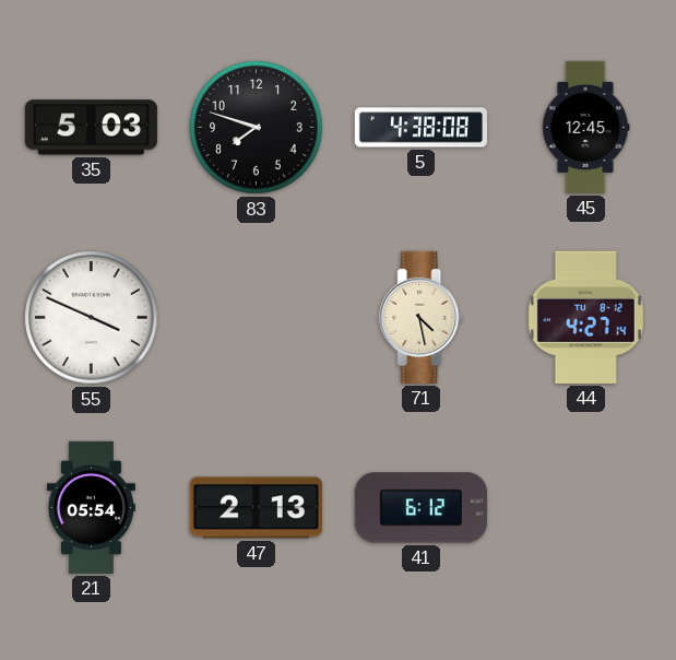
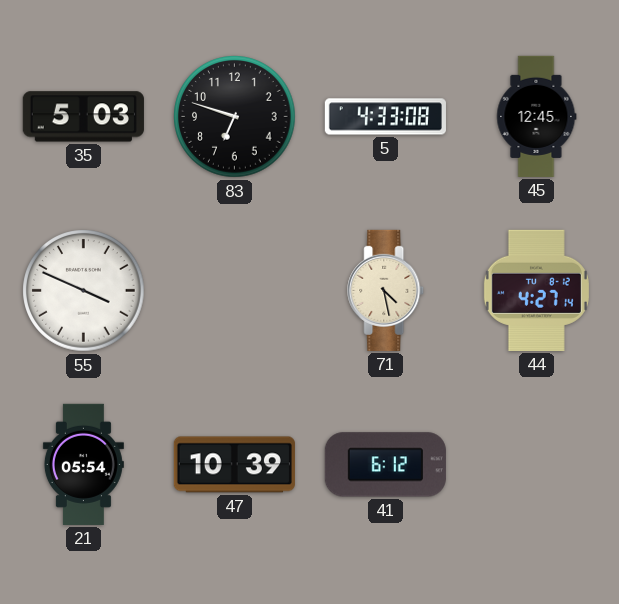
83: 7:48 -> 6:48 (235, 117)
5: 4:38 -> 4:33 (385, 117)
47: 2:13 -> 10:39 (234, 465)
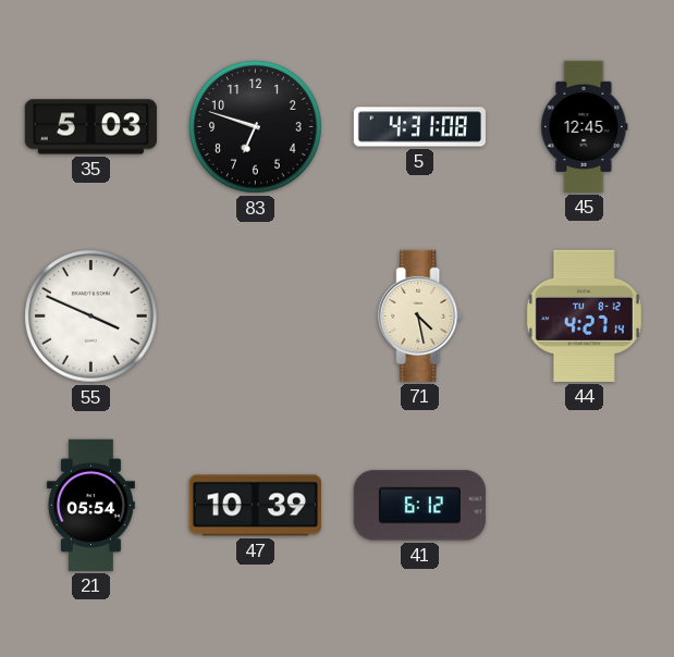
5: 4:33 -> 4:31 (419, 127)
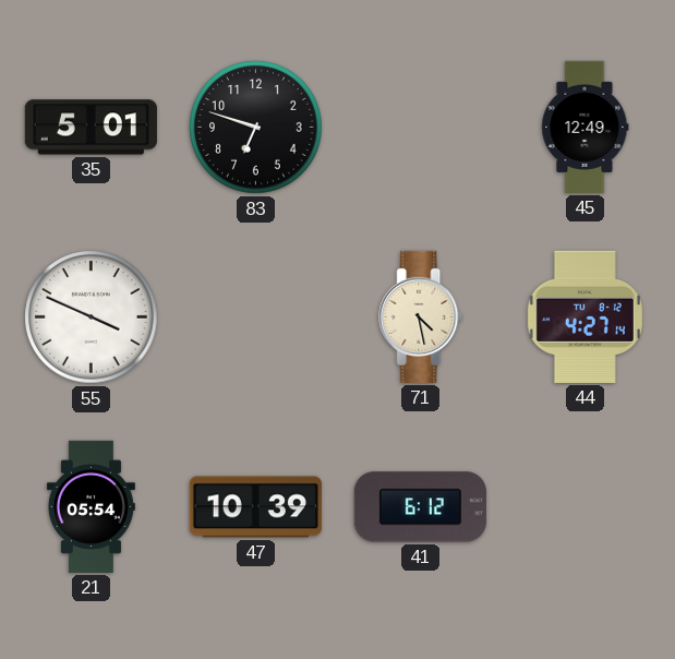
35: 5:03 -> 5:01 (91, 128)
5: 4:31 -> none (419, 127)
45: 12:45 -> 12:49 (586, 127)
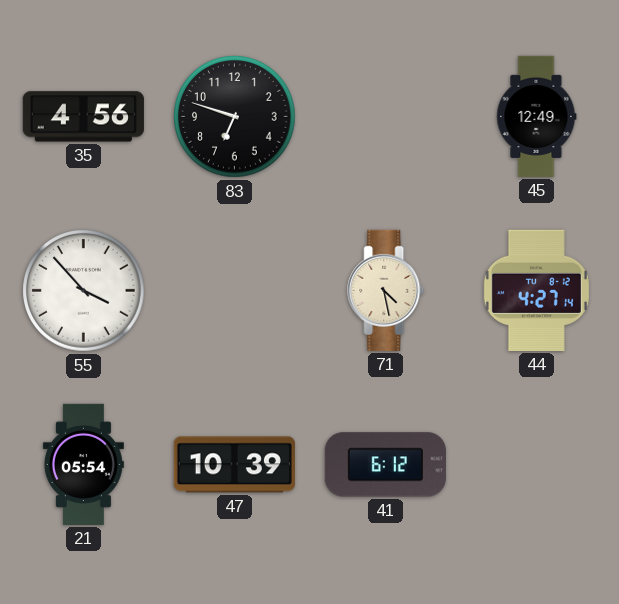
35: 5:01 -> 4:56 (83, 117)
55: 3:49 -> 3:53 (84, 291)
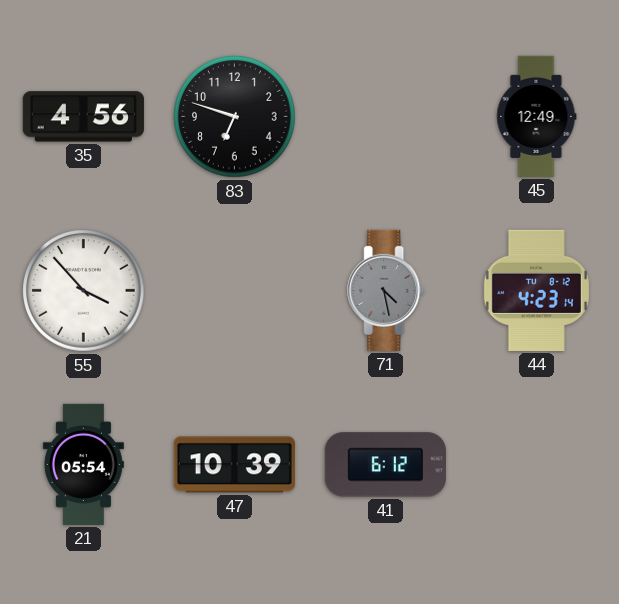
71 dial: cream -> grey (386, 290)
44: 4:27 -> 4:23 (536, 290)
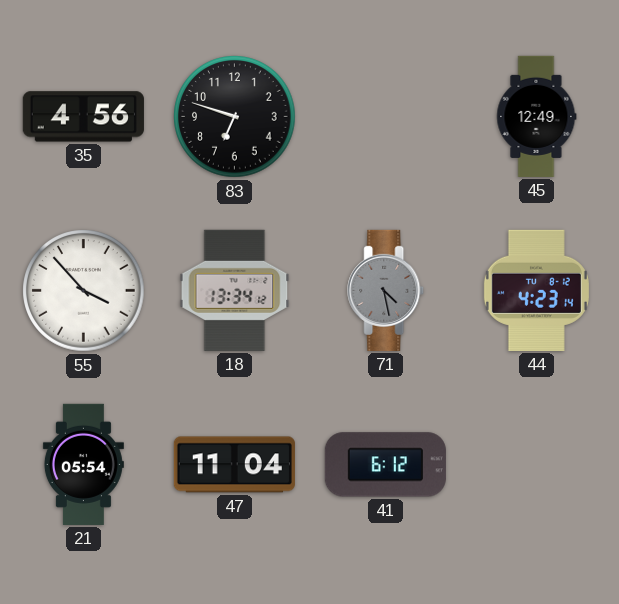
18: none -> 13:34 (235, 290)
47: 10:39 -> 11:04 (234, 465)
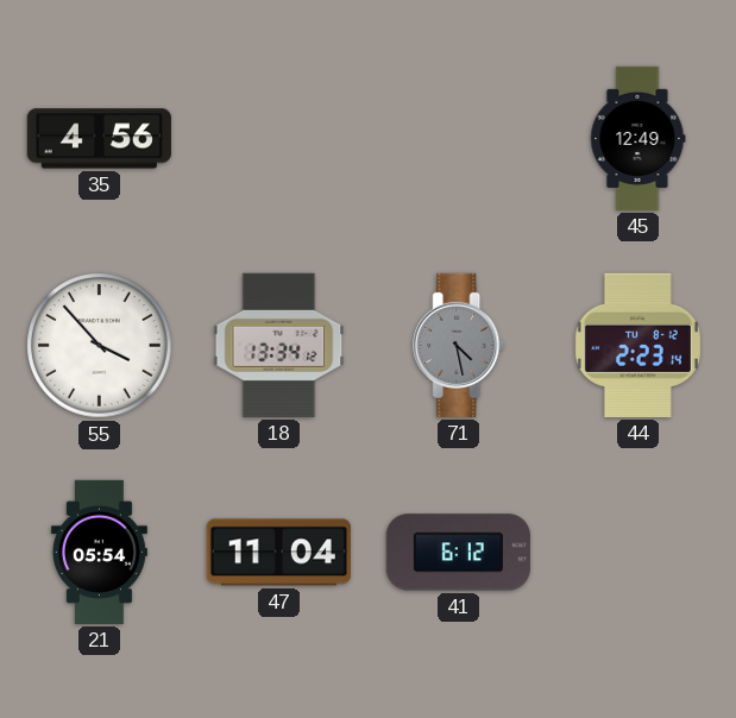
83: 6:48 -> none (235, 117)
44: 4:23 -> 2:23 (637, 345)
